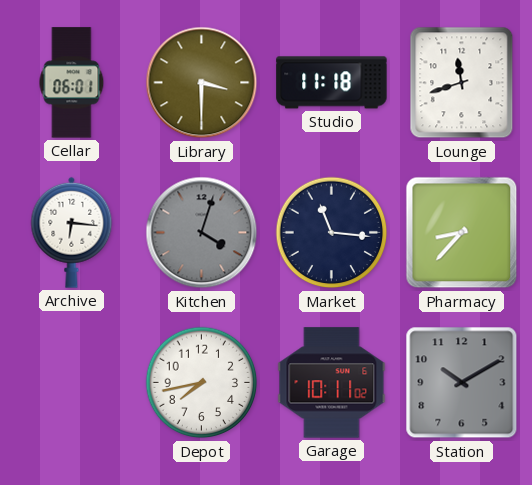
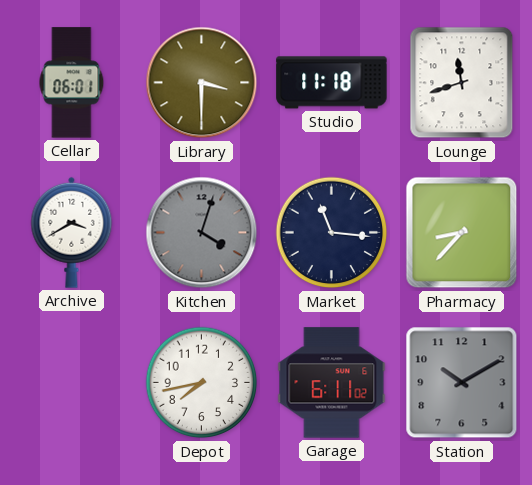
Archive: 6:16 -> 3:40 (72, 232)
Garage: 10:11 -> 6:11 (332, 383)
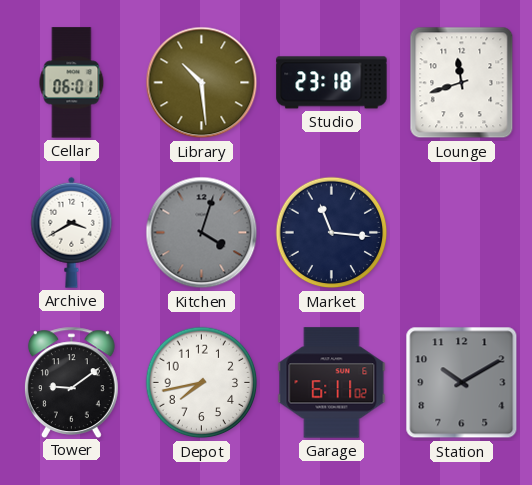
Library: 3:30 -> 10:29 (202, 83)
Studio: 11:18 -> 23:18 (332, 83)
Pharmacy: 8:37 -> none (462, 233)
Tower: none -> 9:09 (71, 382)
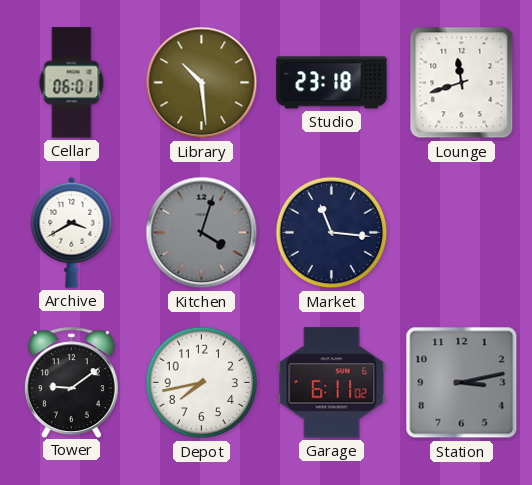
Station: 10:10 -> 3:13 (462, 383)
